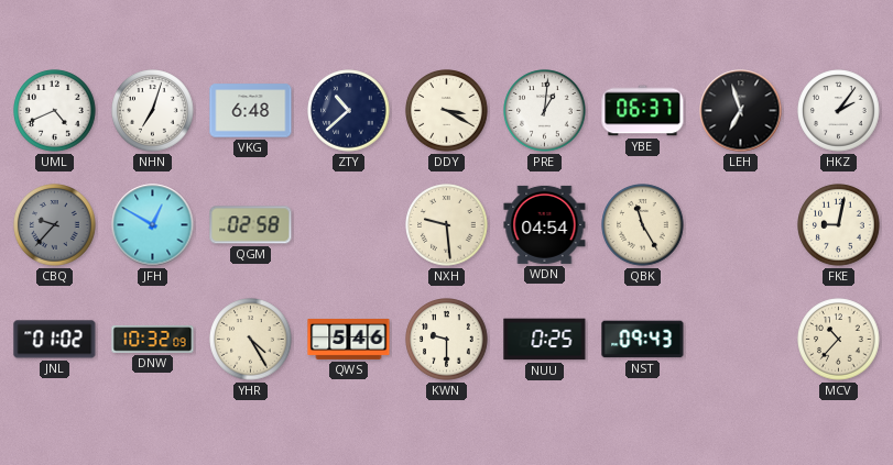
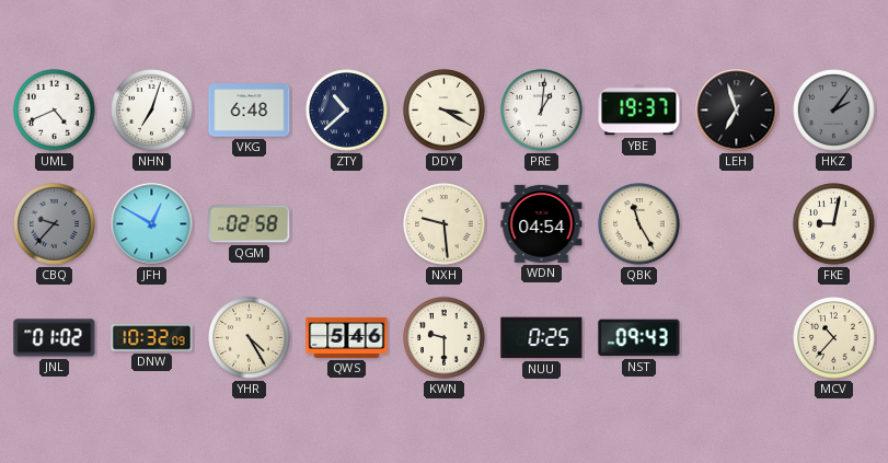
YBE: 06:37 -> 19:37 (639, 111)
HKZ dial: white -> grey (834, 111)
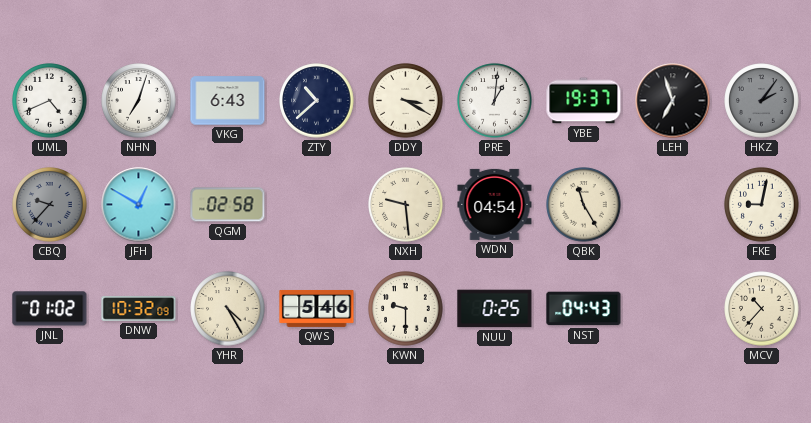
VKG: 6:48 -> 6:43 (228, 101)
NST: 09:43 -> 04:43 (584, 309)
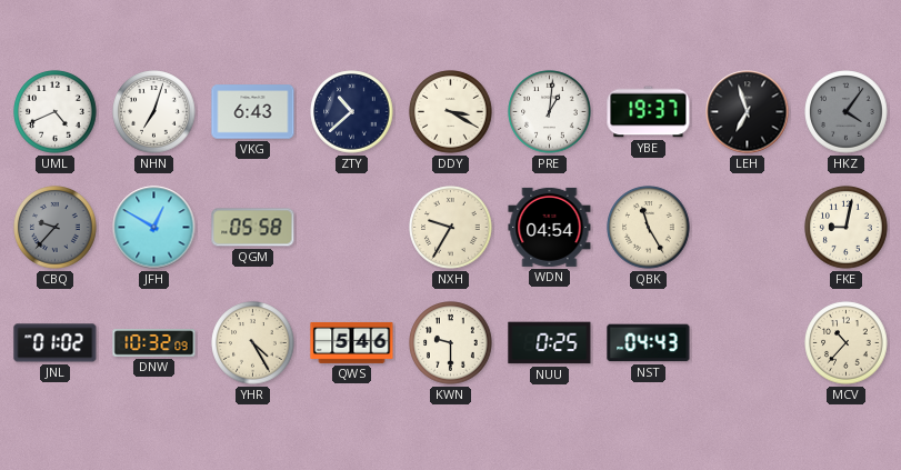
HKZ: 2:06 -> 4:06 (847, 112)
QGM: 02:58 -> 05:58 (253, 228)
NXH: 9:29 -> 9:35 (451, 228)
